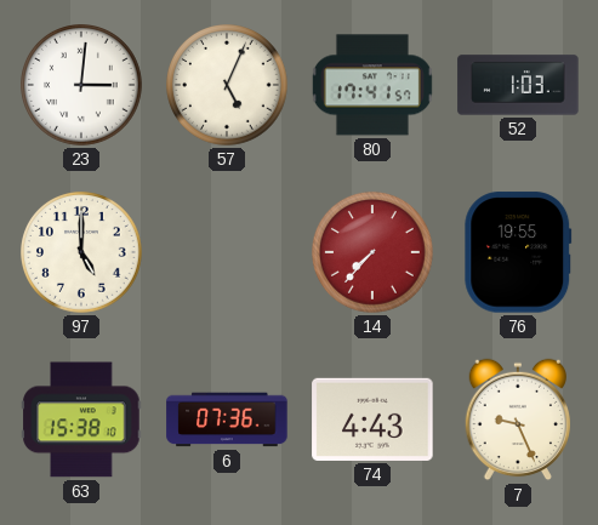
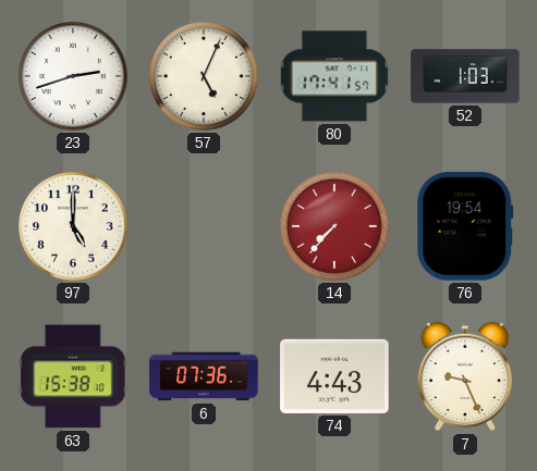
23: 3:01 -> 2:42 (74, 77)
76: 19:55 -> 19:54 (465, 226)
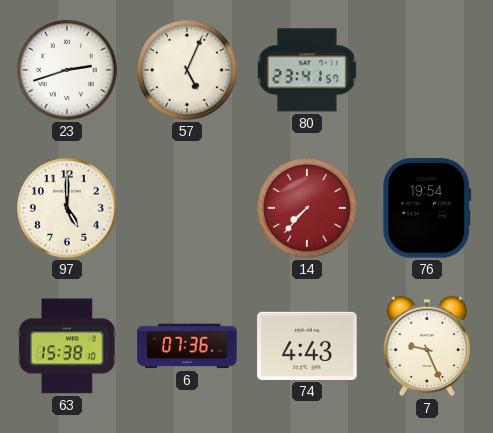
80: 17:41 -> 23:41 (307, 70)
52: 1:03 -> none (465, 76)
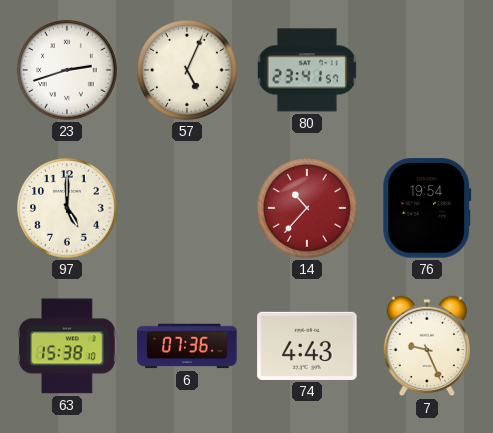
14: 7:37 -> 10:37 (308, 209)
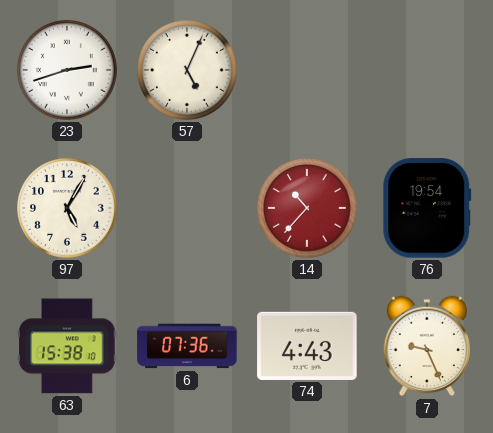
80: 23:41 -> none (307, 70)
97: 5:00 -> 5:05 (68, 209)
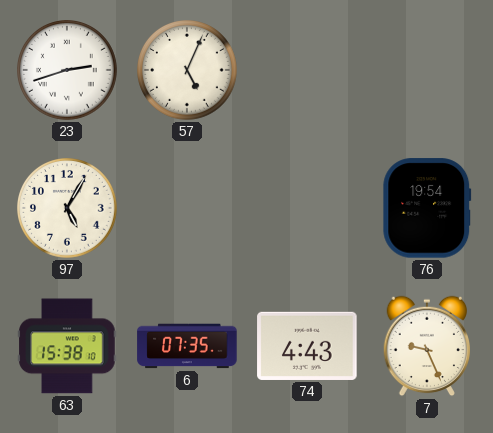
14: 10:37 -> none (308, 209)
6: 07:36 -> 07:35 (187, 346)
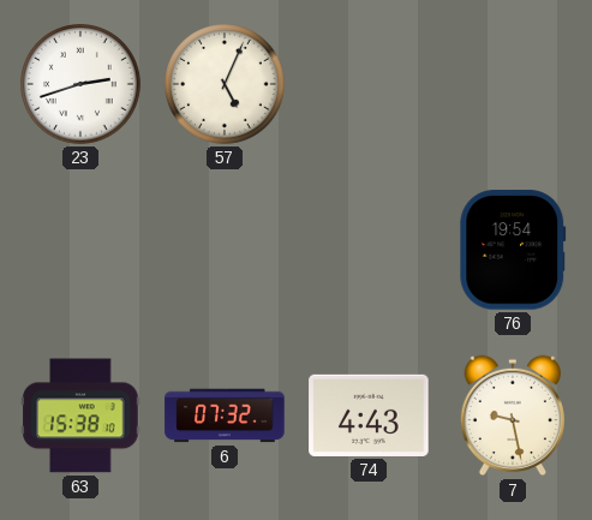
97: 5:05 -> none (68, 209)
6: 07:35 -> 07:32 (225, 416)
7: 9:26 -> 9:28 (512, 416)
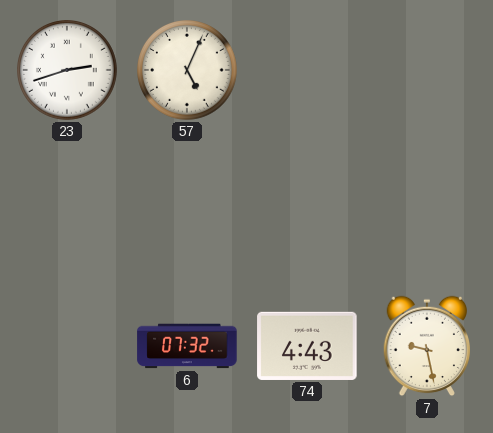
76: 19:54 -> none (513, 250)
63: 15:38 -> none (80, 416)
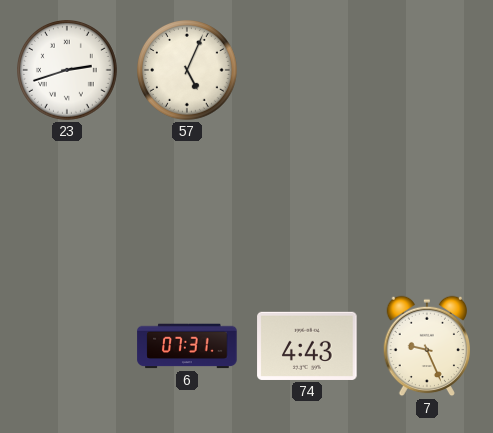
6: 07:32 -> 07:31 (187, 346)
7: 9:28 -> 9:26 (426, 346)
